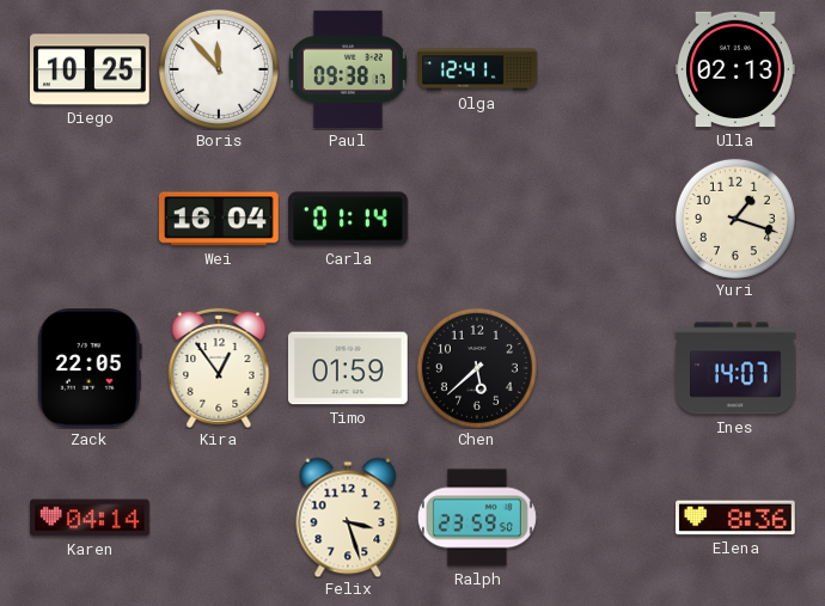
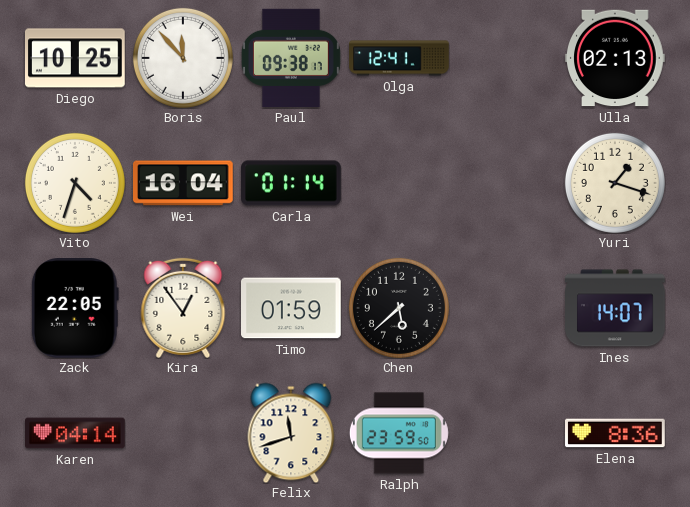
Vito: none -> 4:33 (75, 183)
Felix: 3:27 -> 11:42 (291, 433)
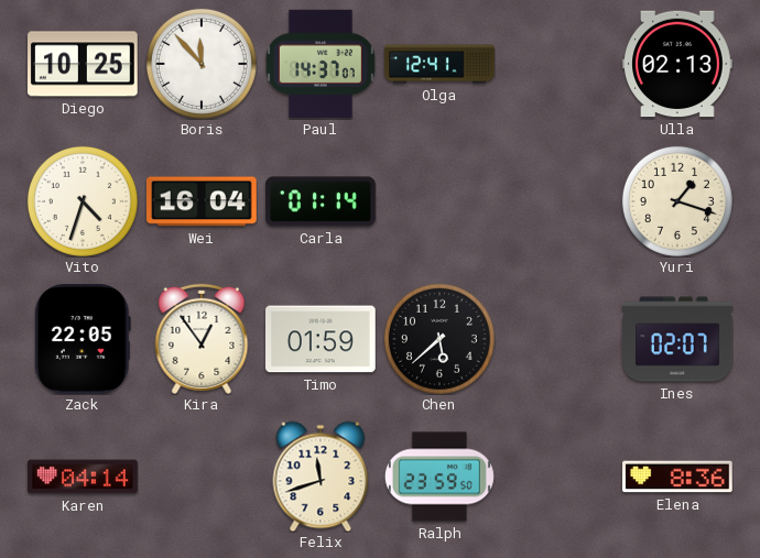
Paul: 09:38 -> 14:37 (321, 64)
Ines: 14:07 -> 02:07 (677, 339)
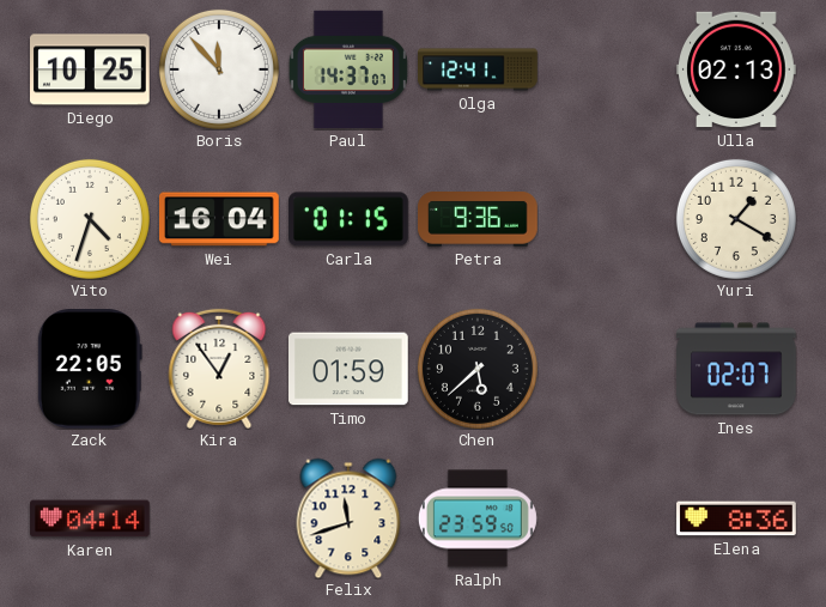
Carla: 01:14 -> 01:15 (348, 219)
Petra: none -> 9:36 (478, 219)
Yuri: 1:18 -> 1:20 (736, 219)
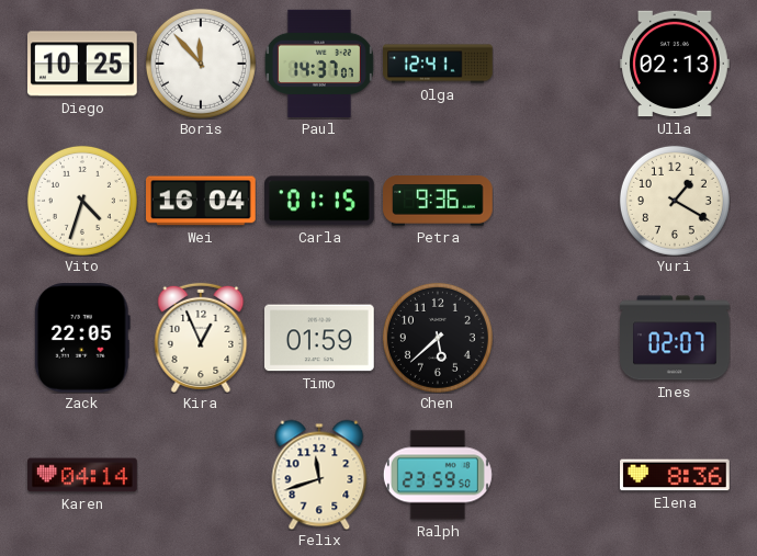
Kira: 12:54 -> 12:56 (201, 338)
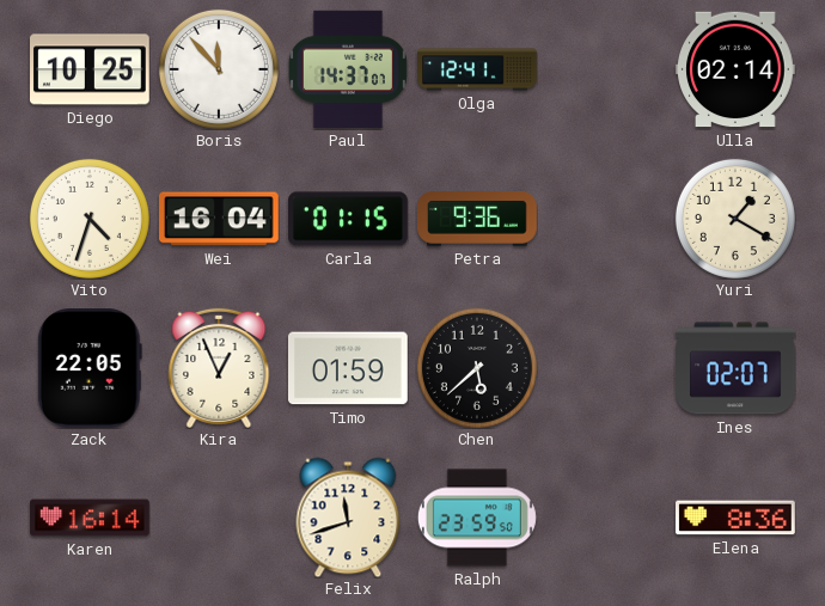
Ulla: 02:13 -> 02:14 (735, 69)
Karen: 04:14 -> 16:14 (90, 518)
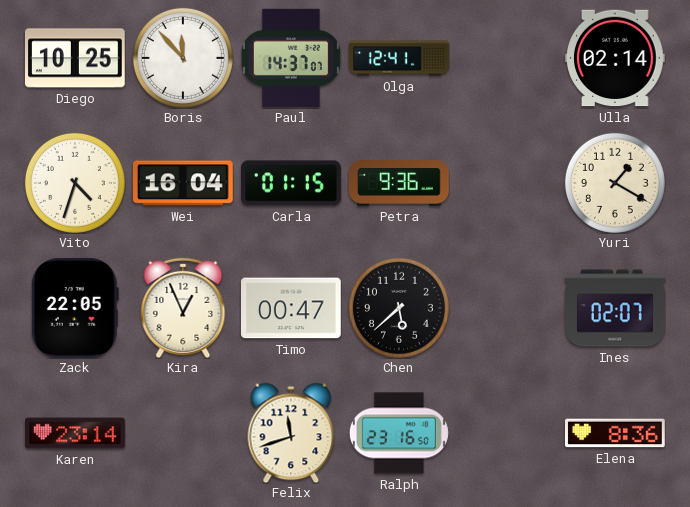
Timo: 01:59 -> 00:47 (292, 308)
Karen: 16:14 -> 23:14 (75, 433)
Ralph: 23:59 -> 23:16 (399, 433)
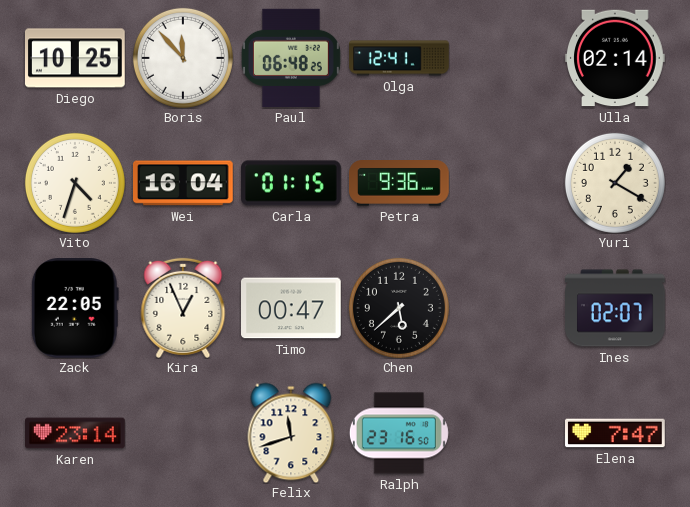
Paul: 14:37 -> 06:48 (291, 58)
Elena: 8:36 -> 7:47 (615, 433)
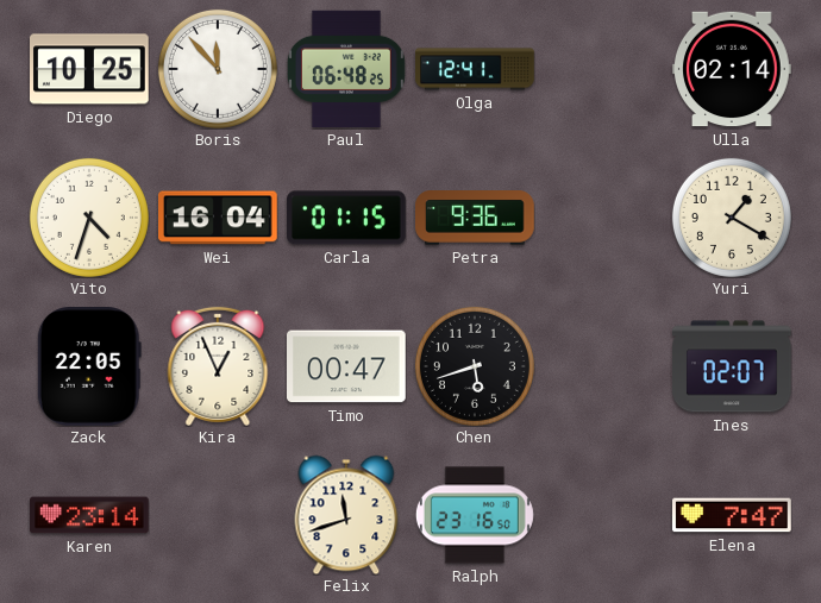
Chen: 5:38 -> 5:42 (475, 366)
